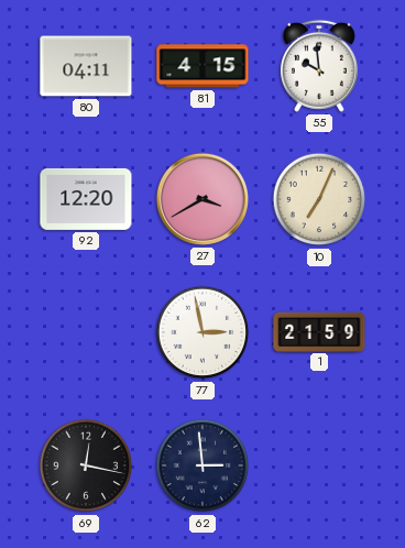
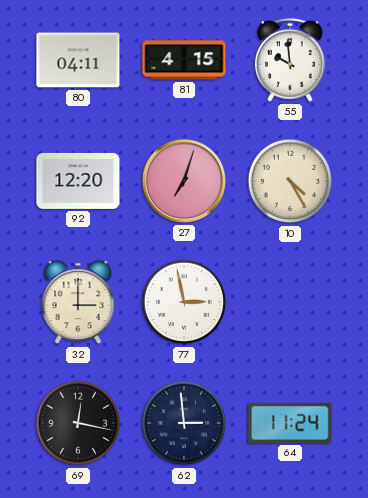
27: 3:40 -> 7:03 (184, 181)
10: 7:04 -> 4:25 (290, 181)
32: none -> 3:00 (78, 303)
1: 21:59 -> none (319, 331)
64: none -> 11:24 (290, 423)
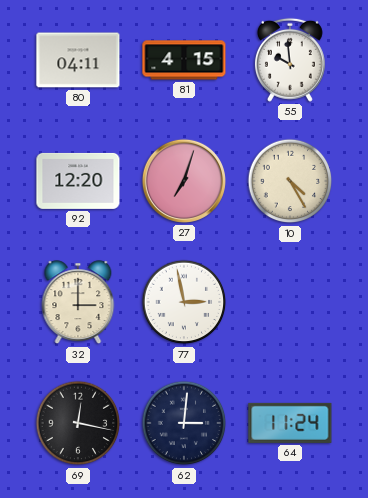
62: 2:59 -> 3:01 (184, 423)
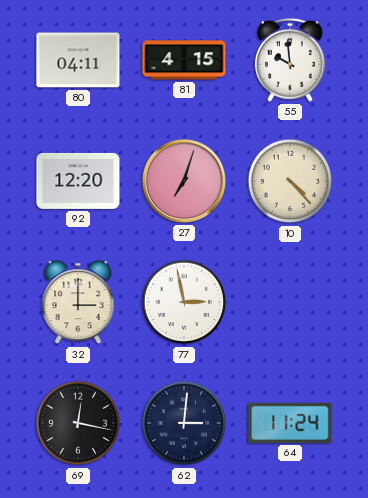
10: 4:25 -> 4:23 (290, 181)
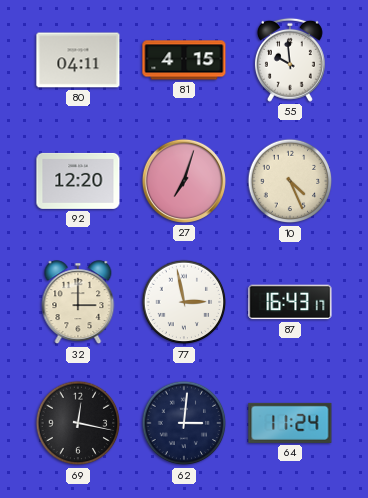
10: 4:23 -> 4:26 (290, 181)
87: none -> 16:43 (290, 302)
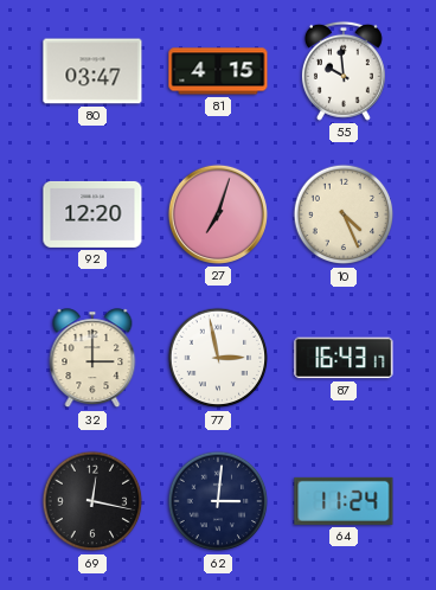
80: 04:11 -> 03:47 (92, 71)
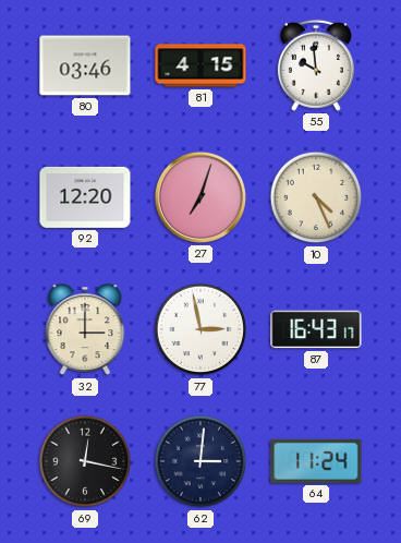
80: 03:47 -> 03:46 (85, 65)
